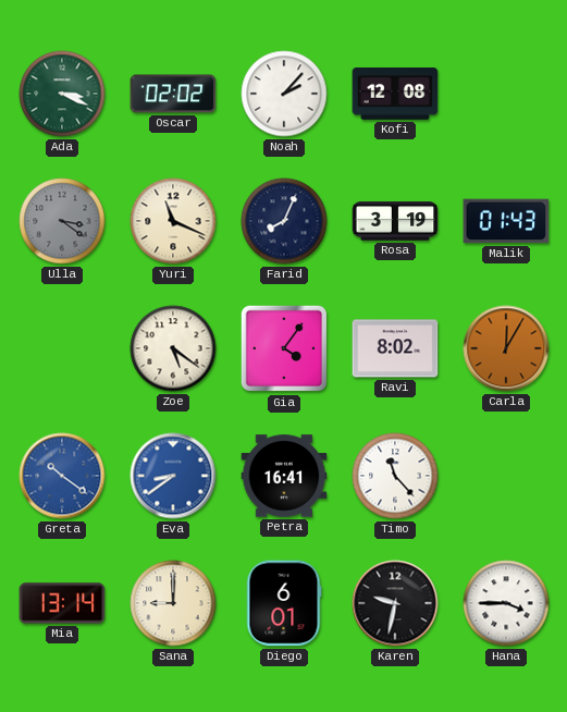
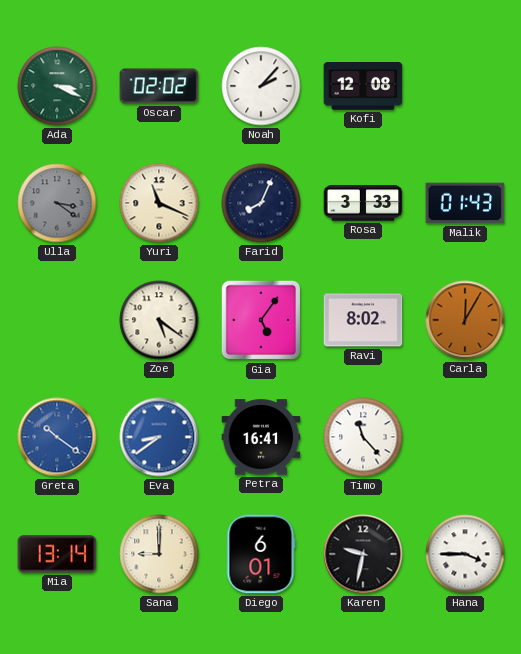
Rosa: 3:19 -> 3:33 (363, 203)
Gia: 4:06 -> 5:06 (261, 320)
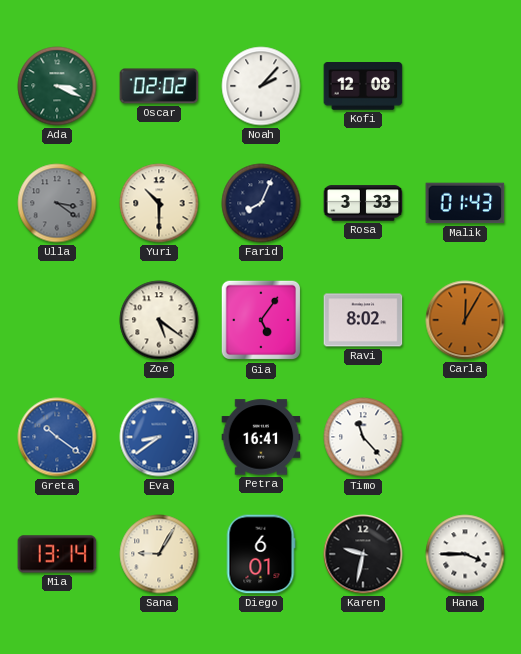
Yuri: 11:19 -> 10:30 (159, 203)
Sana: 9:00 -> 9:05 (159, 554)
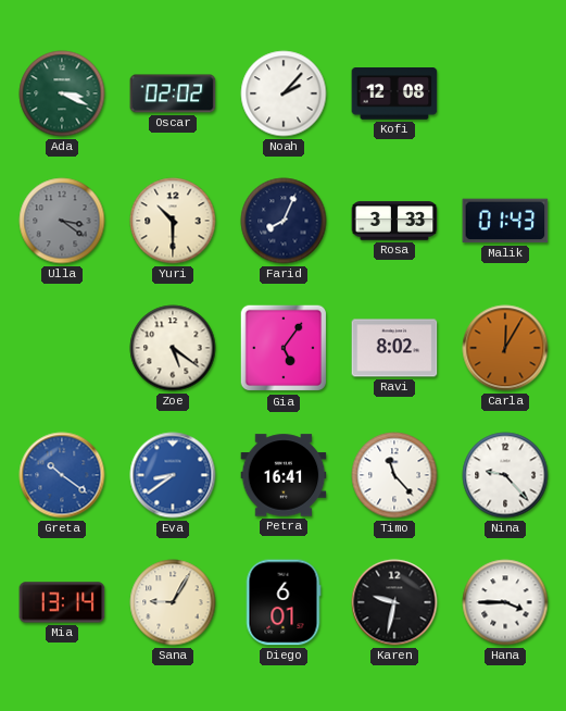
Nina: none -> 9:23 (505, 475)
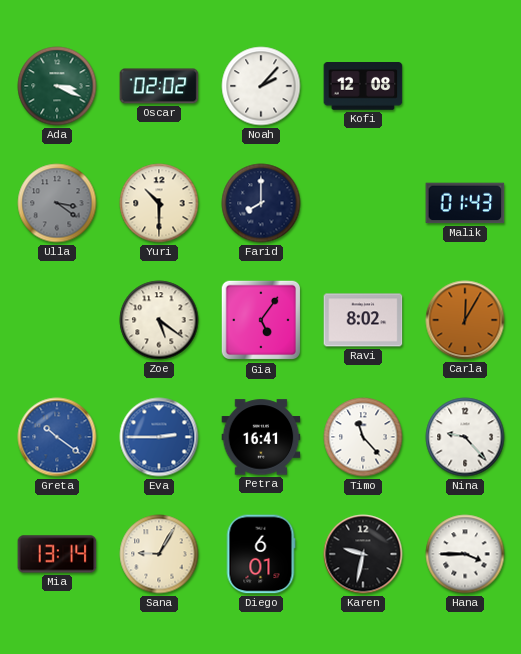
Farid: 8:04 -> 8:00 (261, 203)
Rosa: 3:33 -> none (394, 221)
Eva: 8:39 -> 2:45 (159, 437)
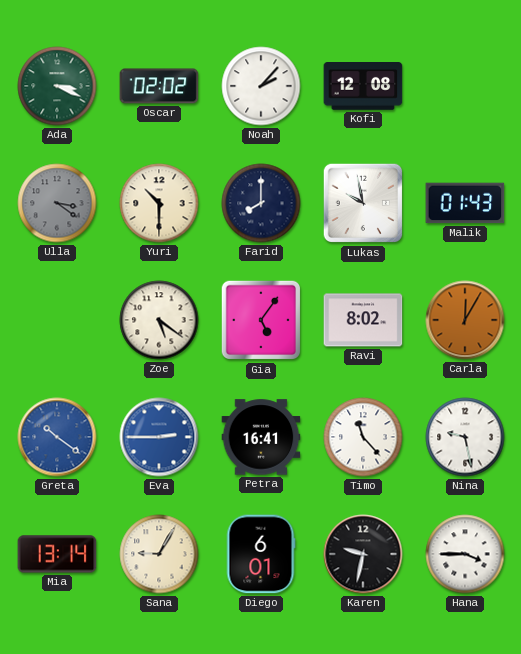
Lukas: none -> 9:58 (363, 203)
Nina: 9:23 -> 9:28 (465, 437)
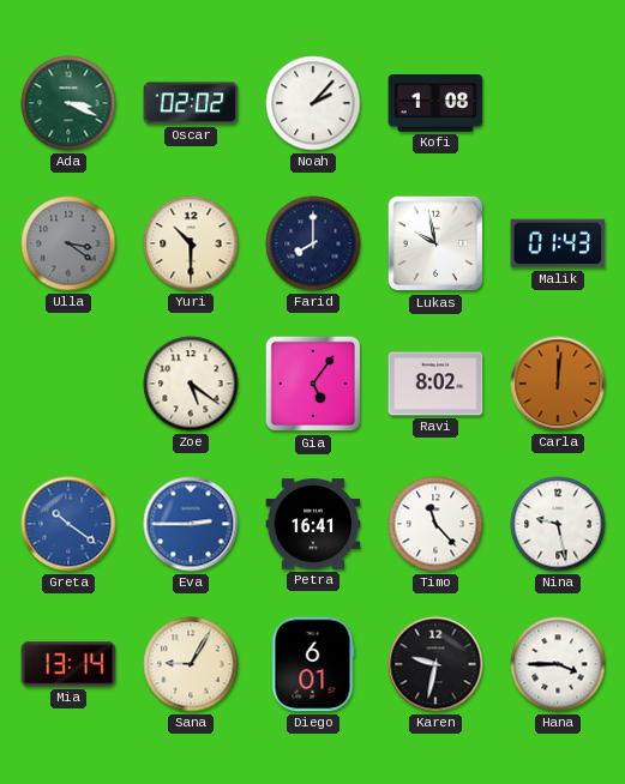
Kofi: 12:08 -> 1:08 (435, 104)
Carla: 12:05 -> 12:01 (558, 384)
